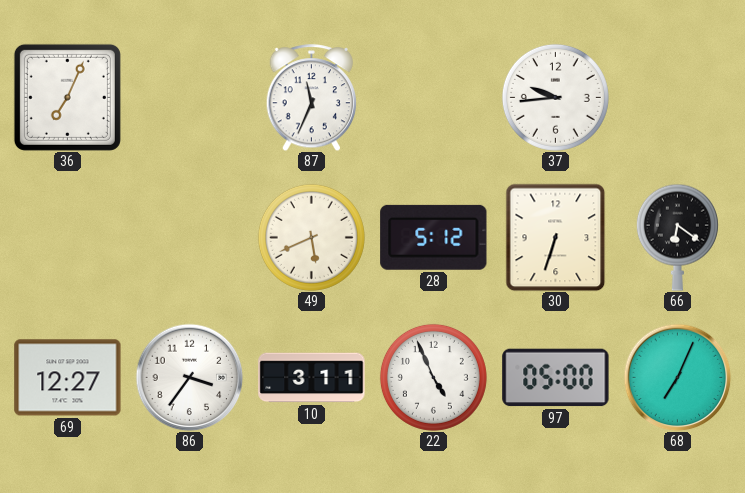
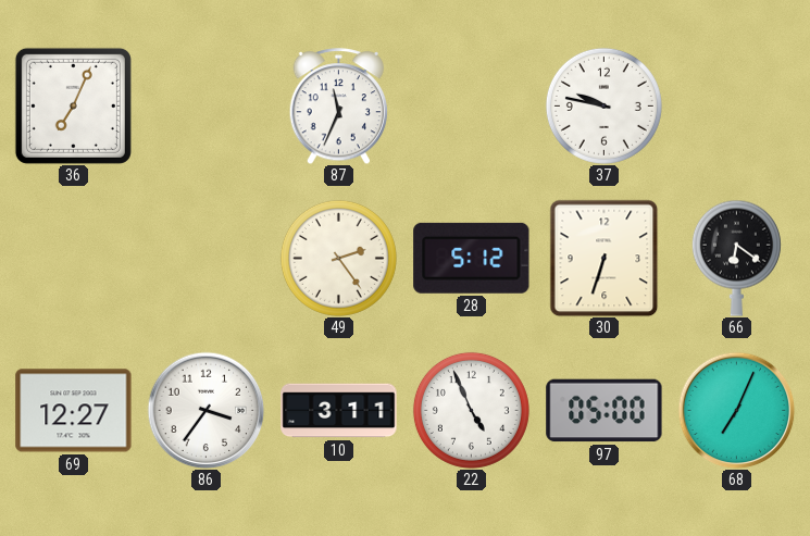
37: 9:44 -> 9:47 (603, 105)
49: 5:41 -> 2:24 (338, 258)
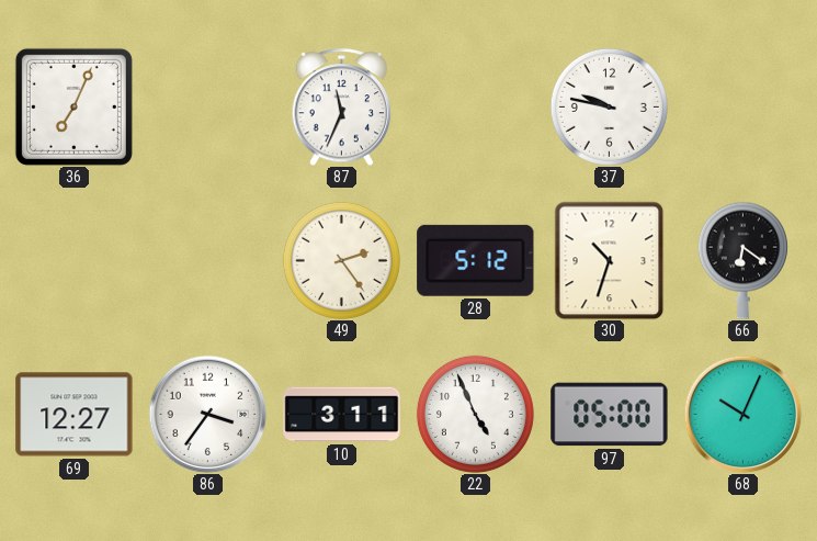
30: 6:33 -> 10:33 (610, 260)
68: 7:04 -> 10:04 (742, 414)
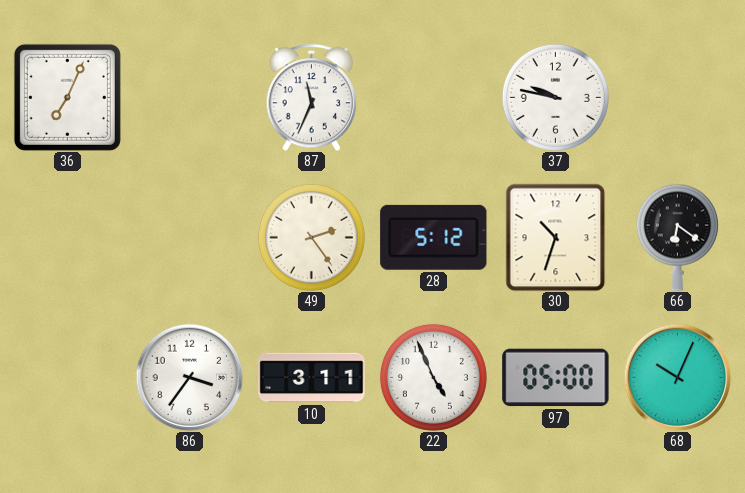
69: 12:27 -> none (75, 415)
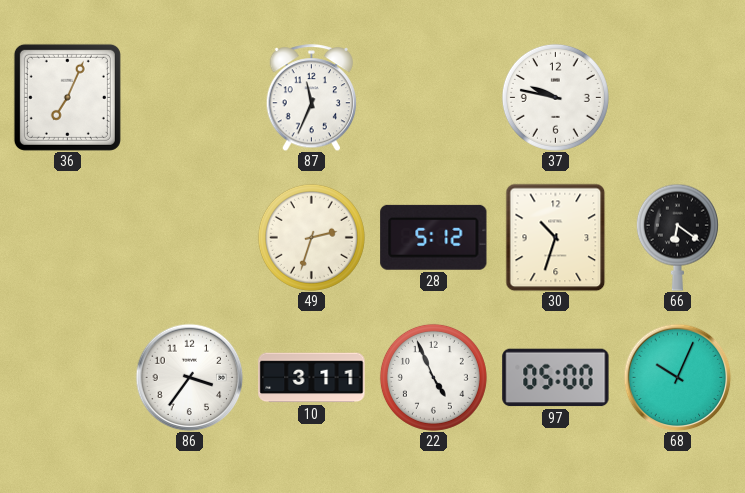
49: 2:24 -> 2:33 (311, 237)
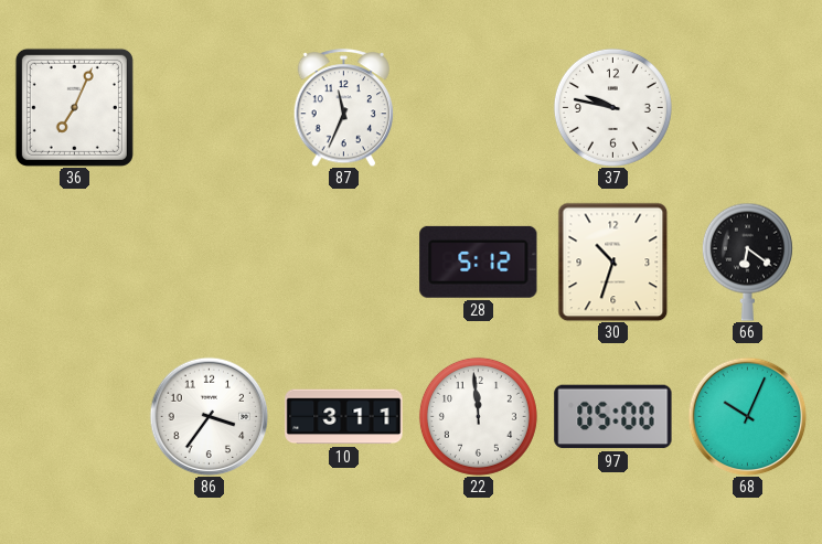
49: 2:33 -> none (311, 237)
22: 4:56 -> 11:59 (478, 416)
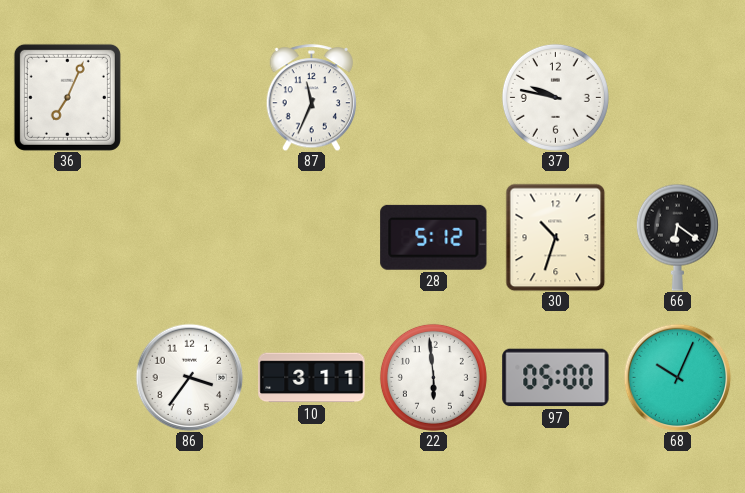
22: 11:59 -> 5:59 (433, 377)
